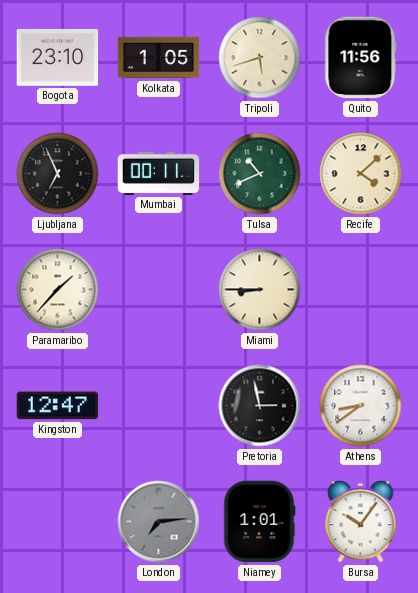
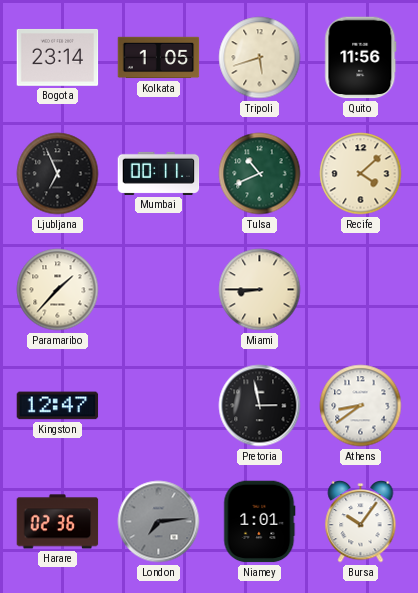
Bogota: 23:10 -> 23:14 (58, 58)
Harare: none -> 02:36 (58, 522)
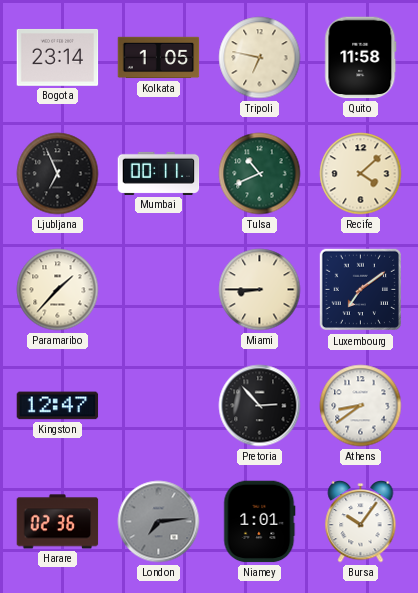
Tripoli: 5:42 -> 6:47 (260, 58)
Quito: 11:56 -> 11:58 (361, 58)
Luxembourg: none -> 7:09 (361, 290)
Pretoria: 2:58 -> 2:53 (260, 406)
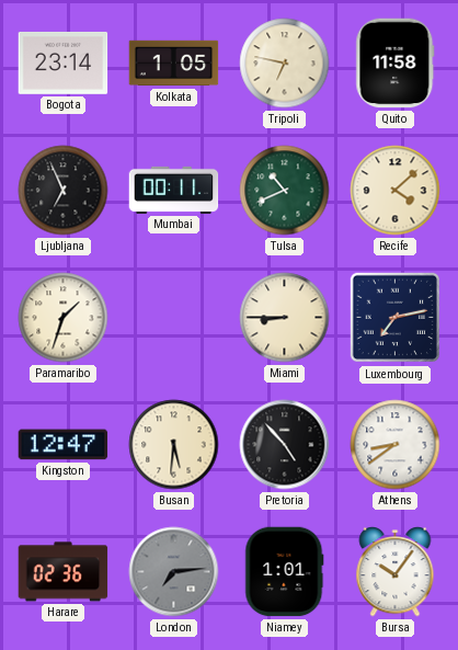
Paramaribo: 1:37 -> 1:33 (64, 318)
Luxembourg: 7:09 -> 7:13 (396, 318)
Busan: none -> 5:31 (174, 445)
Pretoria: 2:53 -> 4:53 (285, 445)
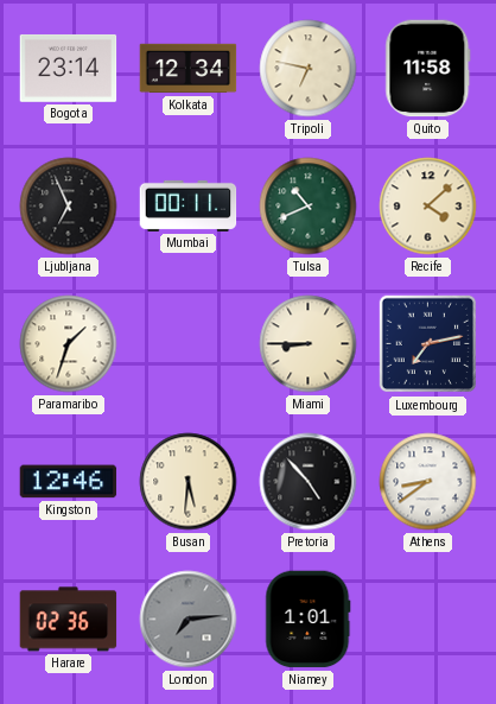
Kolkata: 1:05 -> 12:34 (189, 69)
Kingston: 12:47 -> 12:46 (69, 482)
Bursa: 10:06 -> none (396, 572)
